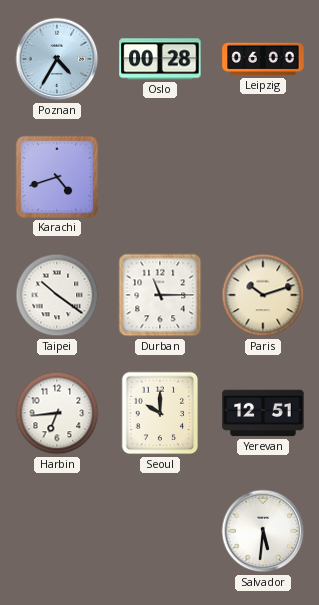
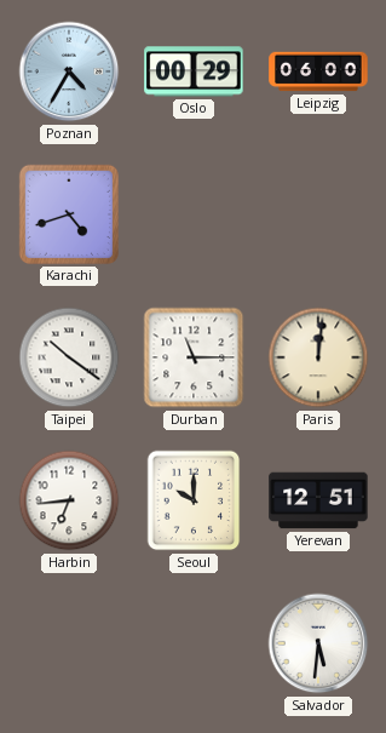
Oslo: 00:28 -> 00:29 (194, 71)
Paris: 10:12 -> 12:01 (318, 357)
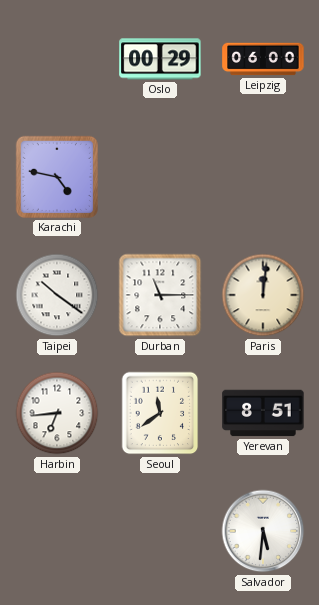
Poznan: 4:35 -> none (69, 71)
Karachi: 4:42 -> 4:47 (57, 177)
Seoul: 10:00 -> 11:39 (160, 413)
Yerevan: 12:51 -> 8:51 (263, 413)
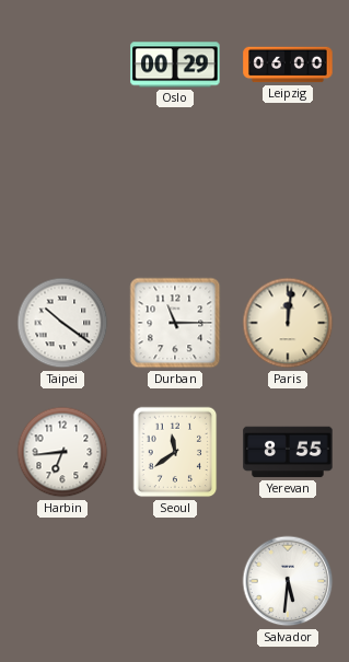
Karachi: 4:47 -> none (57, 177)
Yerevan: 8:51 -> 8:55 (288, 452)
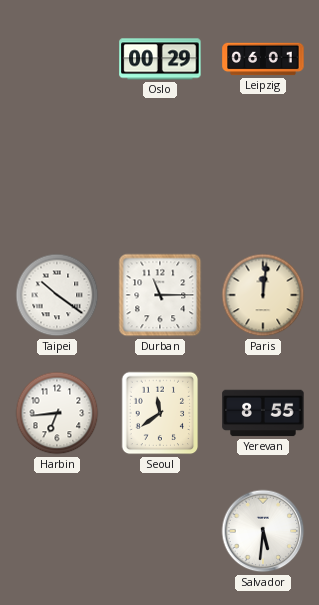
Leipzig: 06:00 -> 06:01 (263, 59)
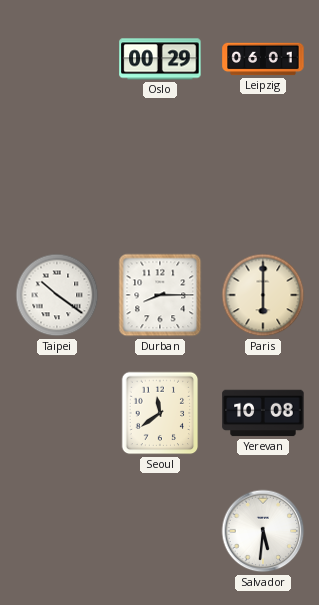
Durban: 11:15 -> 8:15 (160, 295)
Paris: 12:01 -> 6:00 (263, 295)
Harbin: 6:44 -> none (57, 413)
Yerevan: 8:55 -> 10:08 (263, 413)
